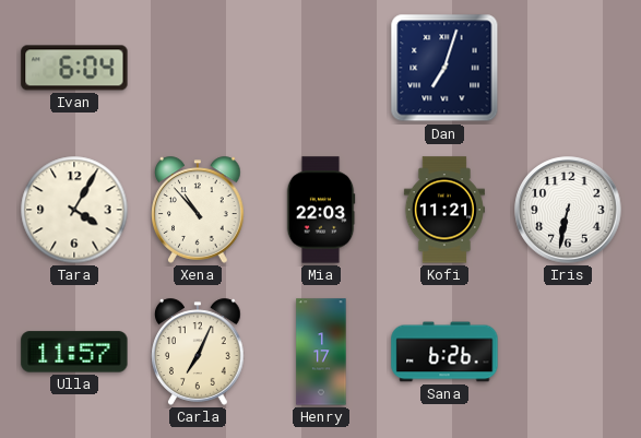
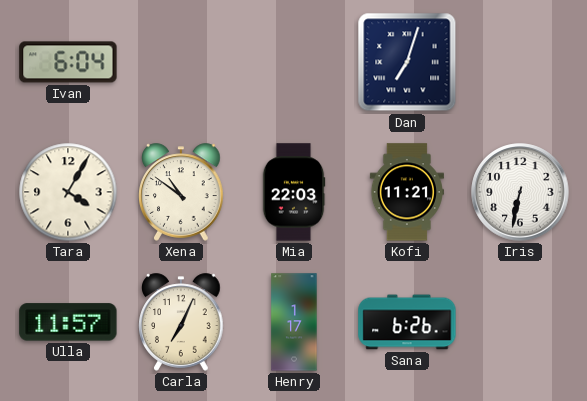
Xena: 10:53 -> 10:51 (181, 192)
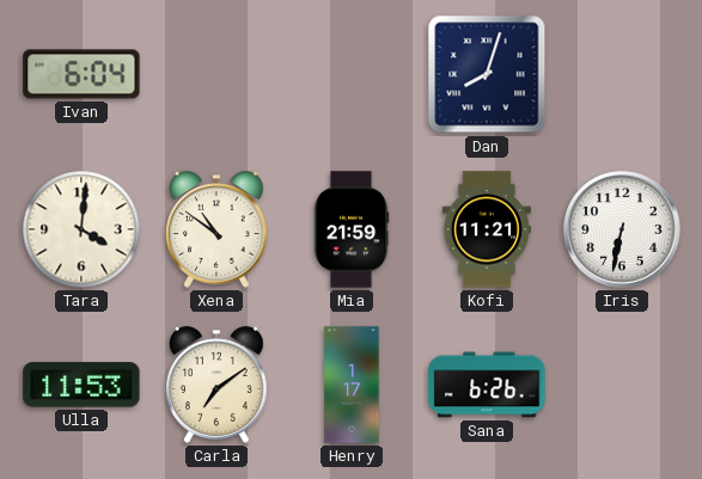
Dan: 7:03 -> 8:03 (487, 74)
Tara: 4:05 -> 4:01 (81, 229)
Mia: 22:03 -> 21:59 (352, 229)
Ulla: 11:57 -> 11:53 (81, 385)
Carla: 7:04 -> 7:09 (216, 385)
